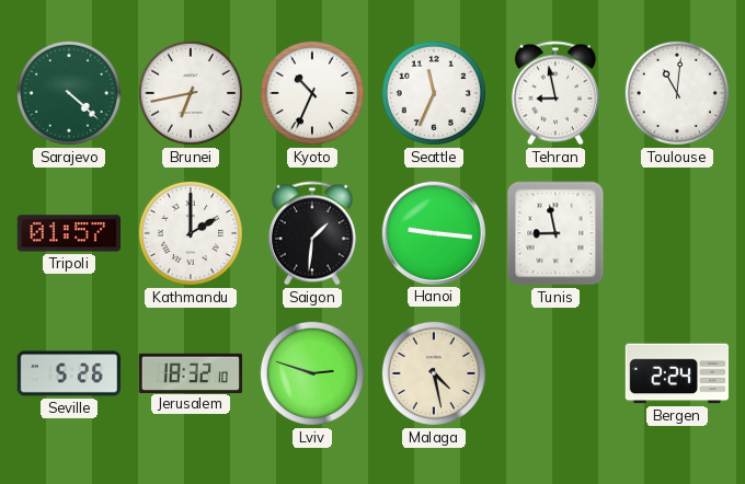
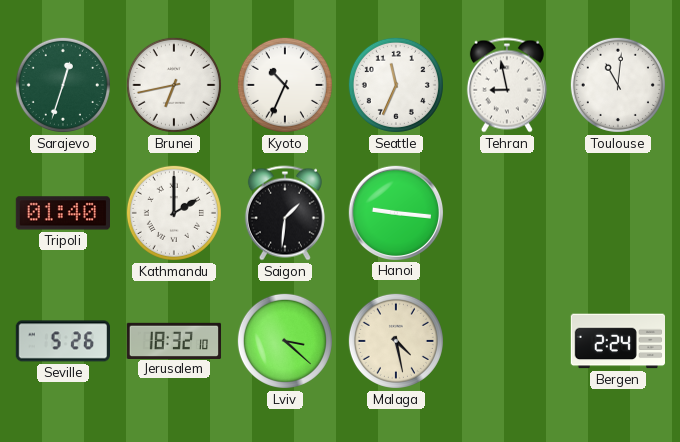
Sarajevo: 4:22 -> 12:33 (63, 85)
Tripoli: 01:57 -> 01:40 (62, 213)
Tunis: 8:58 -> none (555, 233)
Lviv: 2:48 -> 3:22 (285, 341)
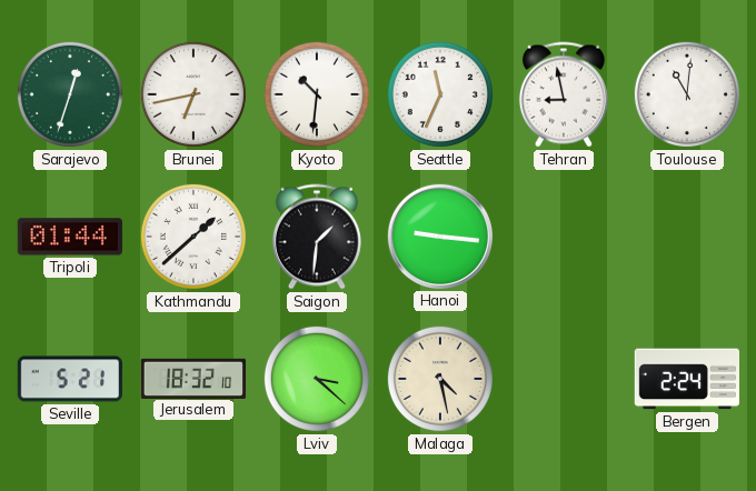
Kyoto: 10:34 -> 10:31 (317, 94)
Tripoli: 01:40 -> 01:44 (69, 237)
Kathmandu: 2:00 -> 1:38 (193, 237)
Seville: 5:26 -> 5:21 (69, 379)
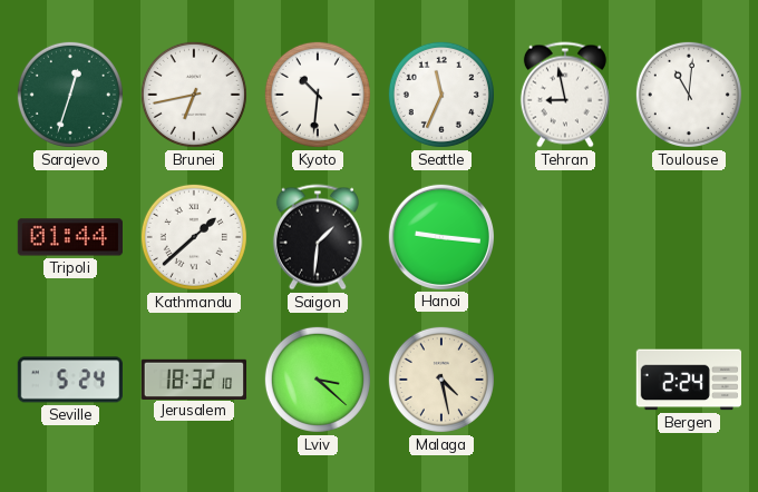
Seville: 5:21 -> 5:24 (69, 380)
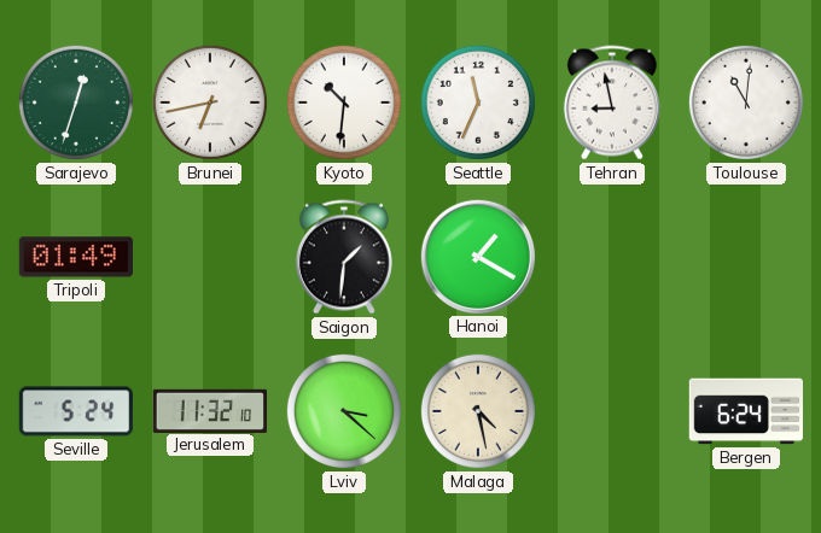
Tripoli: 01:44 -> 01:49 (75, 257)
Kathmandu: 1:38 -> none (194, 237)
Hanoi: 9:16 -> 1:20 (477, 256)
Jerusalem: 18:32 -> 11:32 (210, 410)
Bergen: 2:24 -> 6:24 (745, 411)
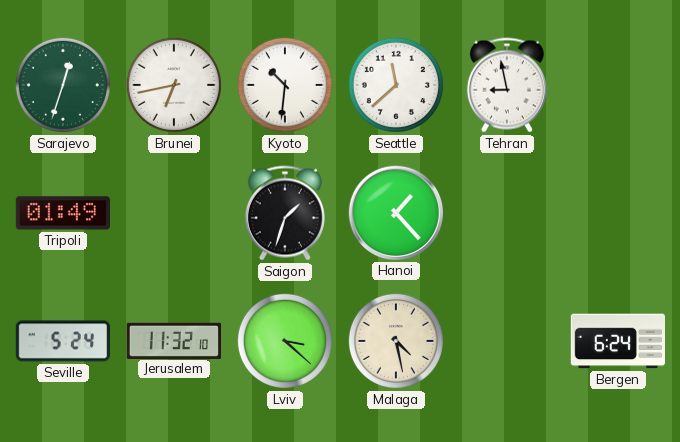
Seattle: 11:34 -> 11:38 (396, 85)
Toulouse: 11:01 -> none (746, 102)
Saigon: 1:31 -> 1:33 (285, 213)
Hanoi: 1:20 -> 1:23 (395, 212)
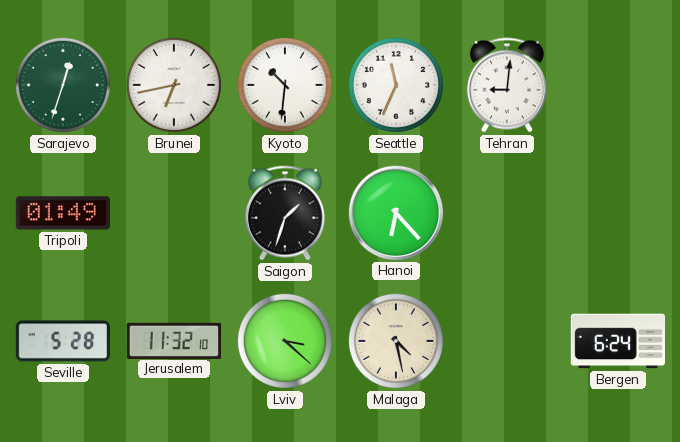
Seattle: 11:38 -> 11:34 (396, 85)
Tehran: 8:58 -> 9:01 (507, 85)
Hanoi: 1:23 -> 6:23 (395, 212)
Seville: 5:24 -> 5:28 (62, 341)
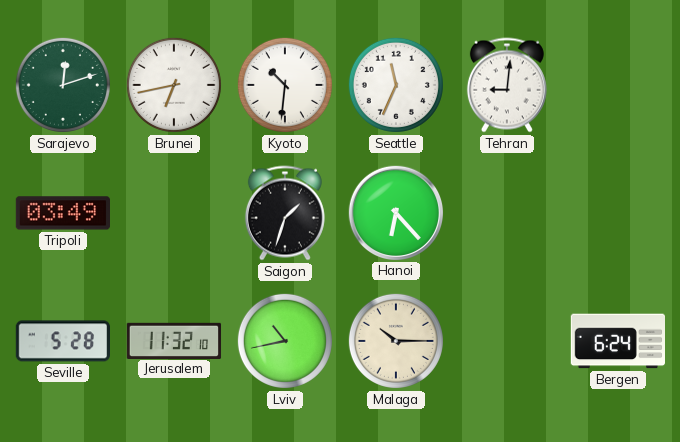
Sarajevo: 12:33 -> 12:12 (63, 85)
Tripoli: 01:49 -> 03:49 (62, 213)
Lviv: 3:22 -> 10:43 (285, 341)
Malaga: 4:28 -> 10:15 (396, 341)
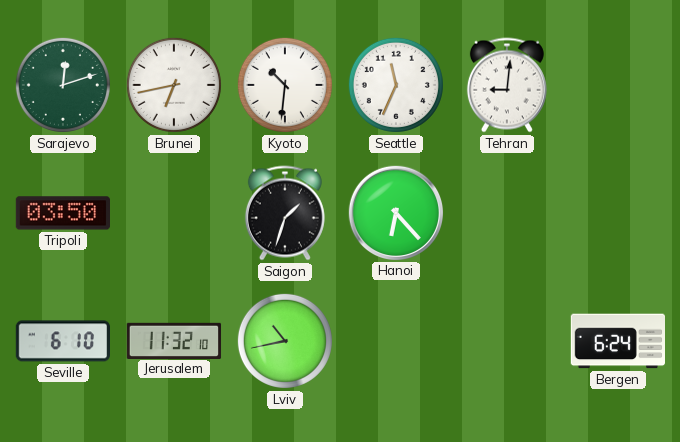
Tripoli: 03:49 -> 03:50 (62, 213)
Seville: 5:28 -> 6:10 (62, 341)
Malaga: 10:15 -> none (396, 341)
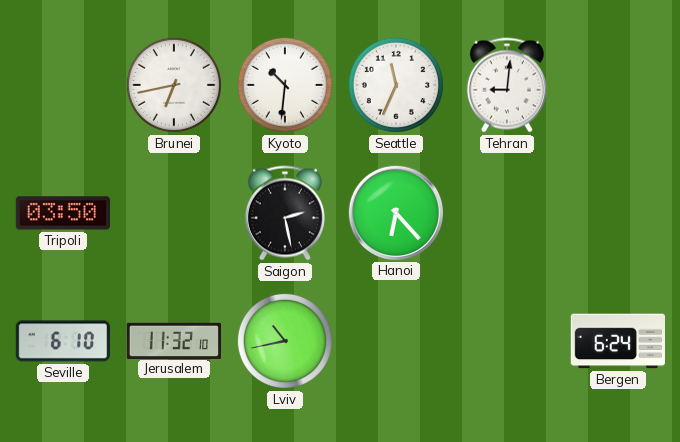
Sarajevo: 12:12 -> none (63, 85)
Saigon: 1:33 -> 2:28 (285, 213)
